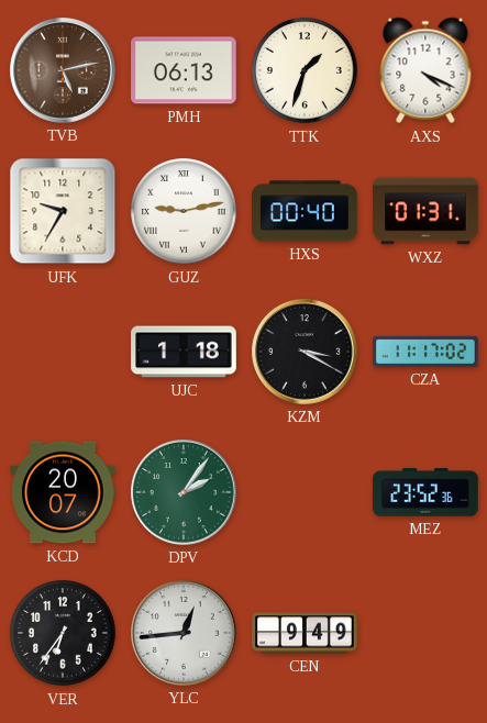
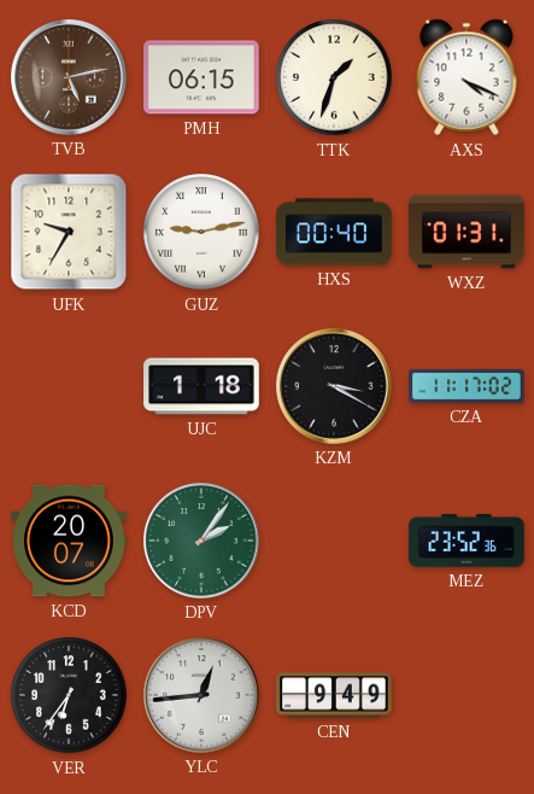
PMH: 06:13 -> 06:15 (201, 77)
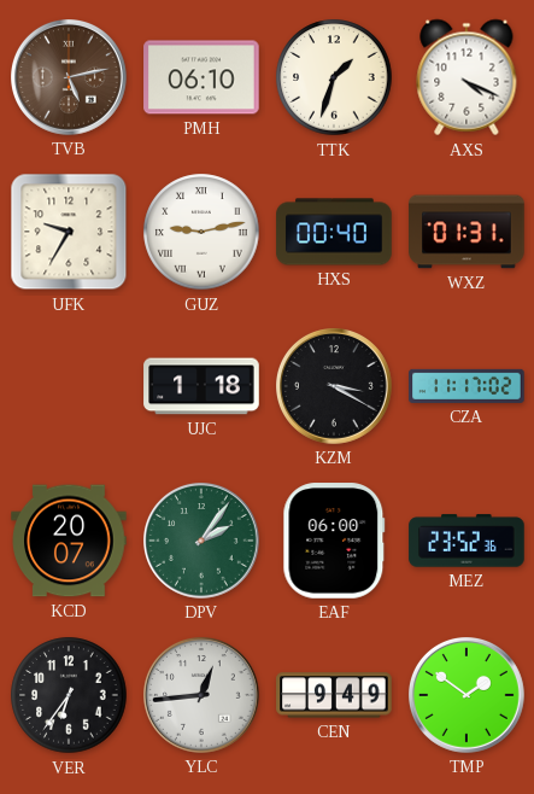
PMH: 06:15 -> 06:10 (201, 77)
EAF: none -> 06:00 (334, 541)
TMP: none -> 1:51 (468, 696)
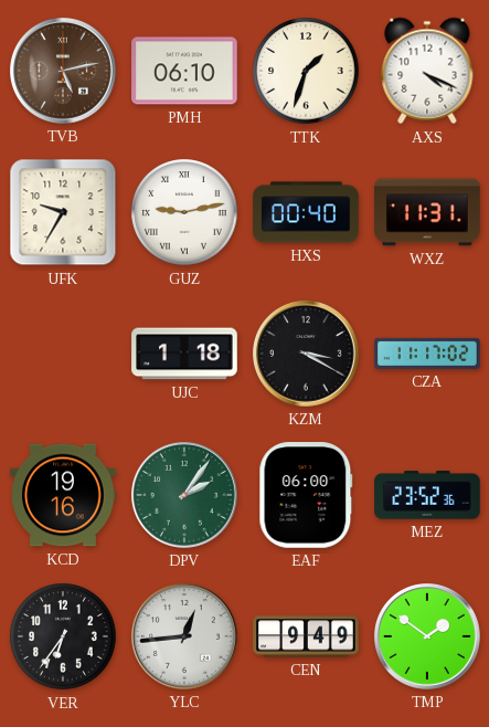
WXZ: 01:31 -> 11:31 (427, 212)
KCD: 20:07 -> 19:16 (63, 495)
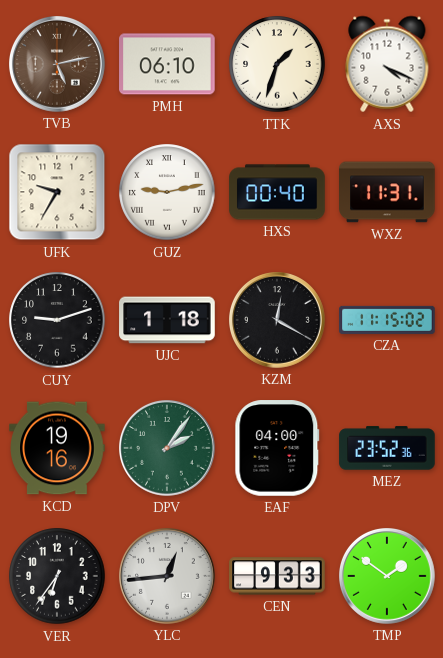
CUY: none -> 9:12 (57, 320)
KZM: 3:20 -> 12:20 (278, 321)
CZA: 11:17 -> 11:15 (387, 320)
EAF: 06:00 -> 04:00 (277, 448)
CEN: 9:49 -> 9:33 (277, 576)
